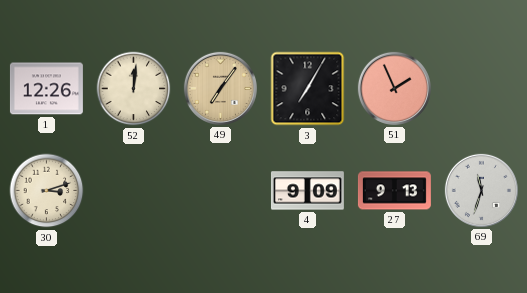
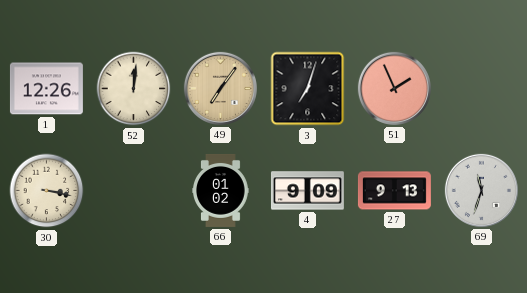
3: 7:05 -> 7:03 (308, 89)
30: 3:12 -> 3:17 (47, 191)
66: none -> 01:02 (221, 190)
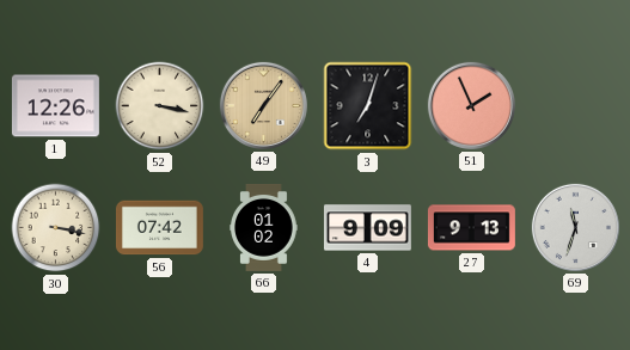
52: 12:01 -> 3:17 (160, 106)
56: none -> 07:42 (159, 228)
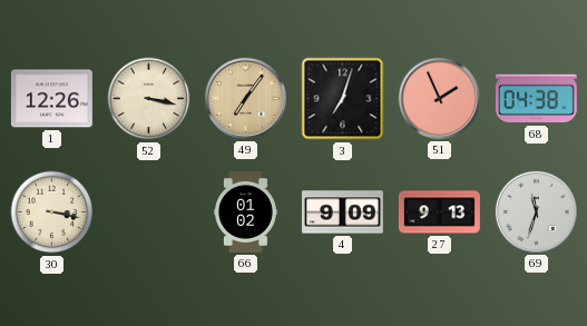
68: none -> 04:38 (536, 99)
56: 07:42 -> none (159, 228)
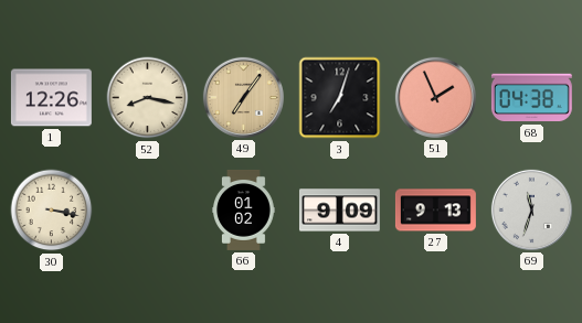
52: 3:17 -> 8:17 (148, 98)
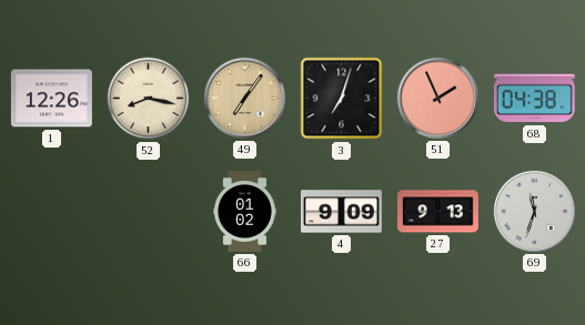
30: 3:17 -> none (52, 211)
